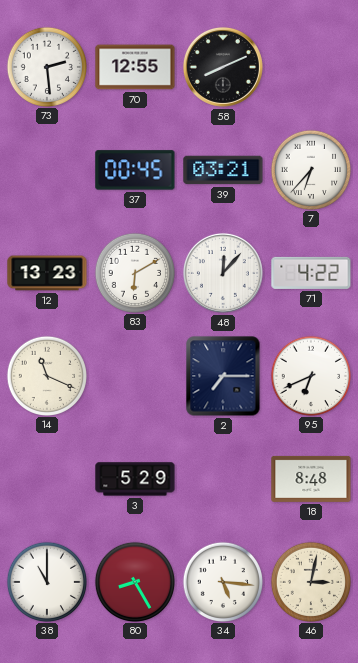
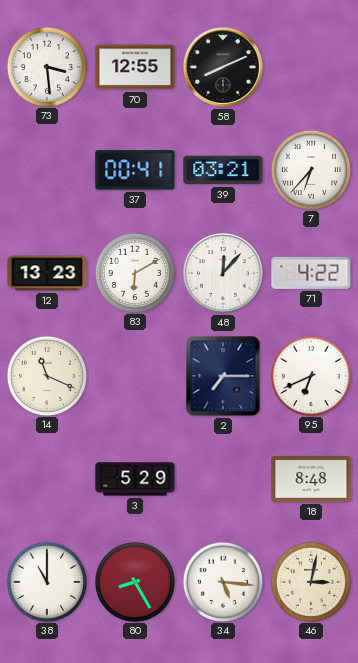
73: 2:29 -> 3:29 (46, 66)
37: 00:45 -> 00:41 (135, 170)
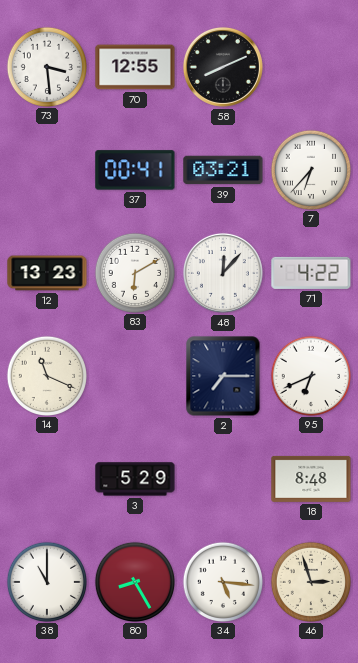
46: 3:02 -> 2:57 (310, 581)
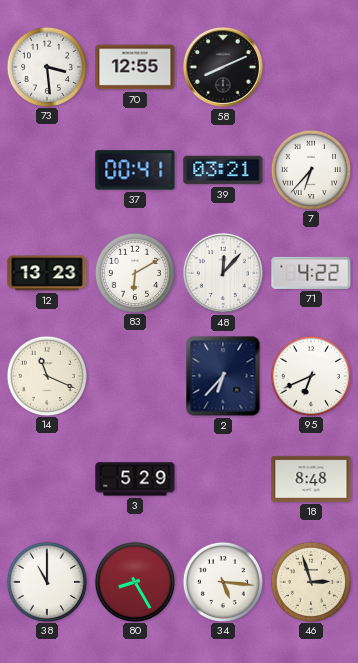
2: 7:15 -> 6:37 (223, 376)
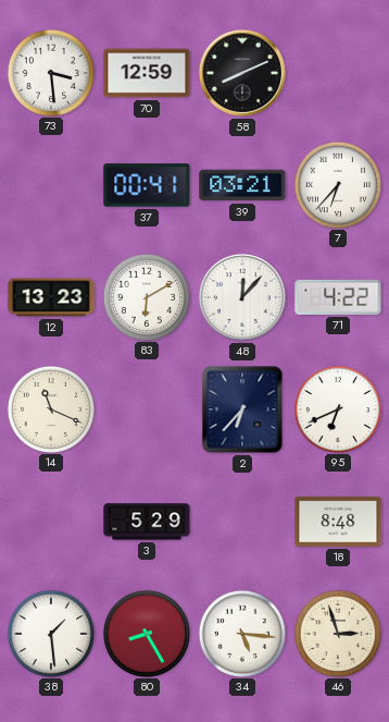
70: 12:55 -> 12:59 (147, 73)
38: 11:00 -> 1:29 (50, 633)
